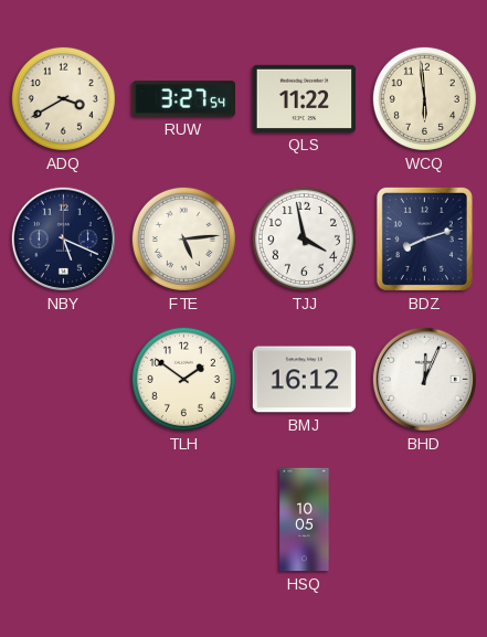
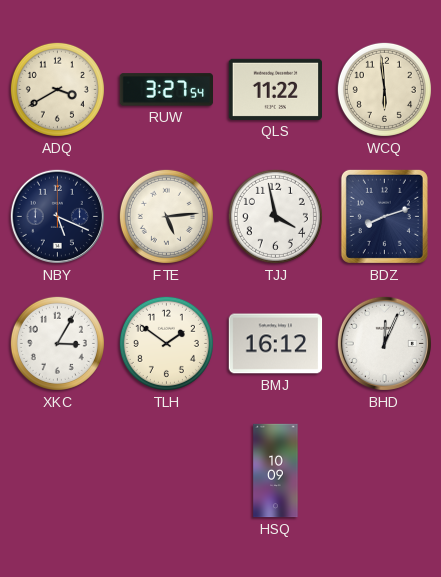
XKC: none -> 3:05 (57, 343)
HSQ: 10:05 -> 10:09 (276, 471)
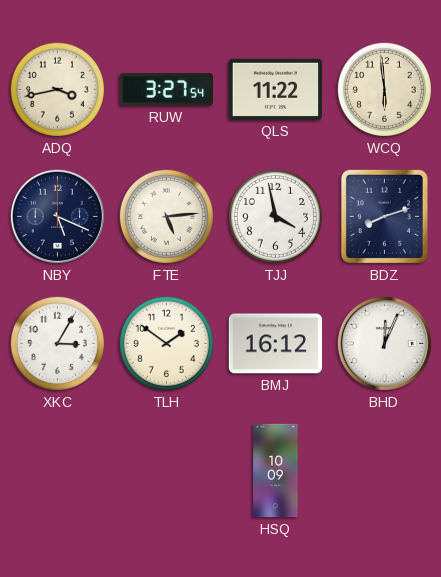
ADQ: 3:40 -> 3:43 (57, 89)
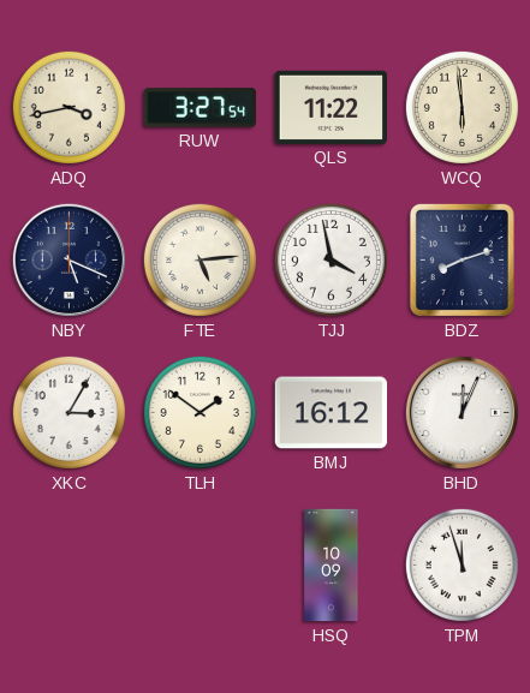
TPM: none -> 11:57 (461, 564)
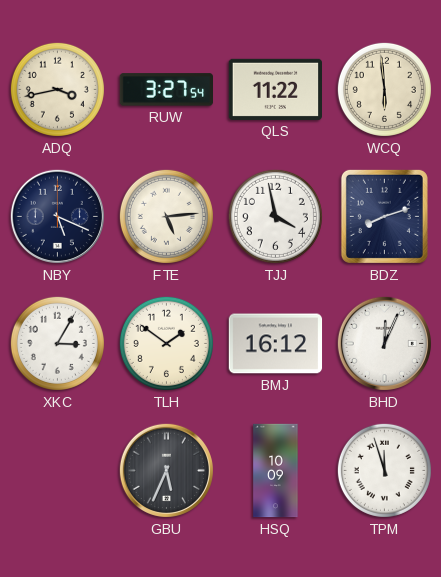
GBU: none -> 5:34 (166, 470)
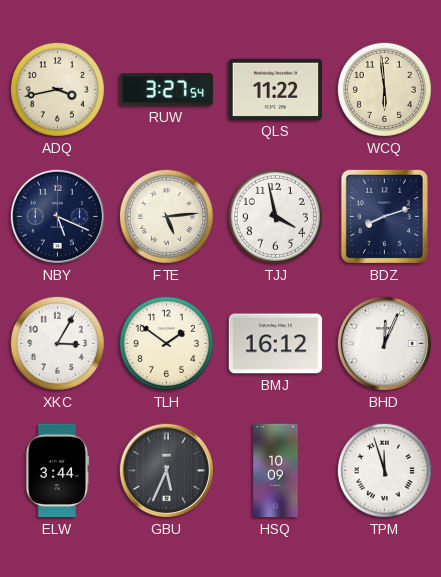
ELW: none -> 3:44 (57, 471)
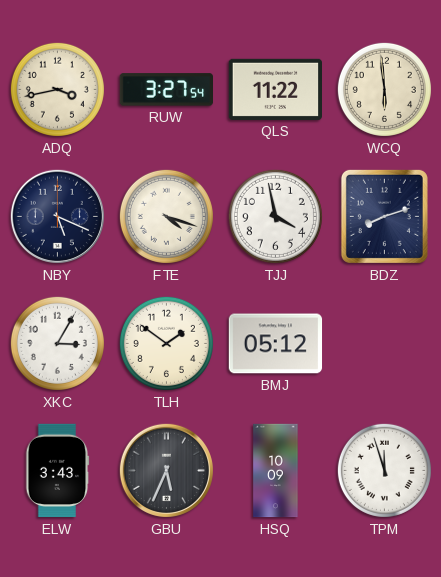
FTE: 5:14 -> 4:18 (166, 216)
BMJ: 16:12 -> 05:12 (276, 344)
BHD: 12:04 -> none (384, 343)
ELW: 3:44 -> 3:43 (57, 471)
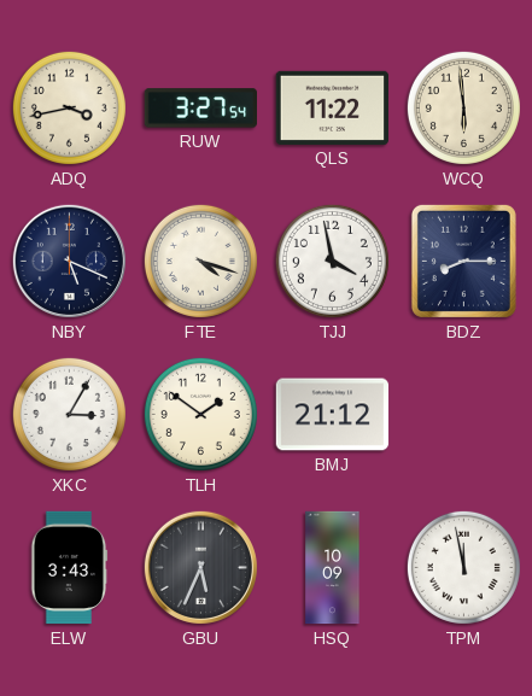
BDZ: 8:12 -> 8:15 (463, 261)
BMJ: 05:12 -> 21:12 (333, 415)
TPM: 11:57 -> 11:58 (463, 567)
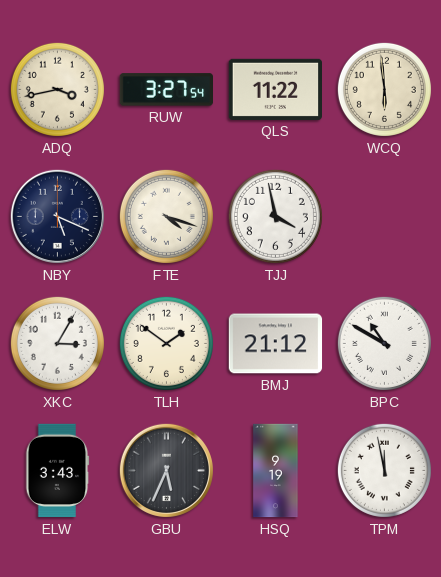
BDZ: 8:15 -> none (463, 261)
BPC: none -> 10:50 (384, 343)
HSQ: 10:09 -> 9:19 (276, 471)
